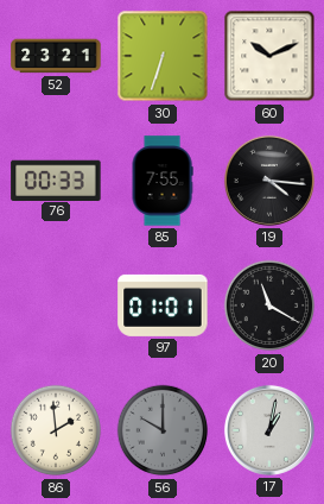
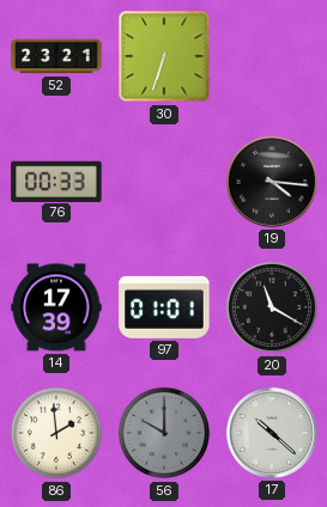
60: 10:11 -> none (269, 56)
85: 7:55 -> none (163, 181)
14: none -> 17:39 (56, 307)
17: 1:02 -> 10:22 (272, 433)
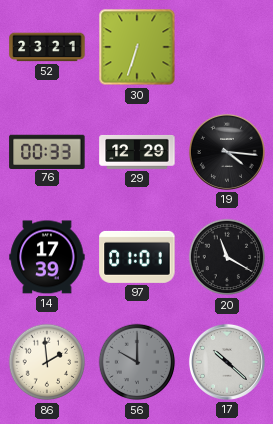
29: none -> 12:29 (137, 152)
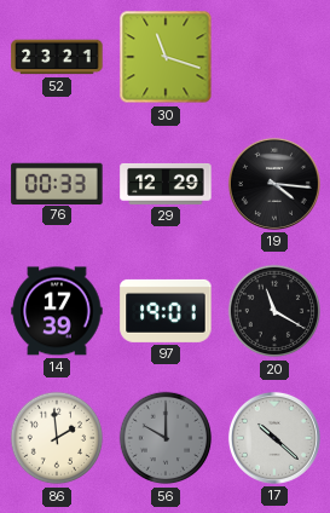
30: 6:33 -> 11:18 (166, 57)
97: 01:01 -> 19:01 (166, 311)
